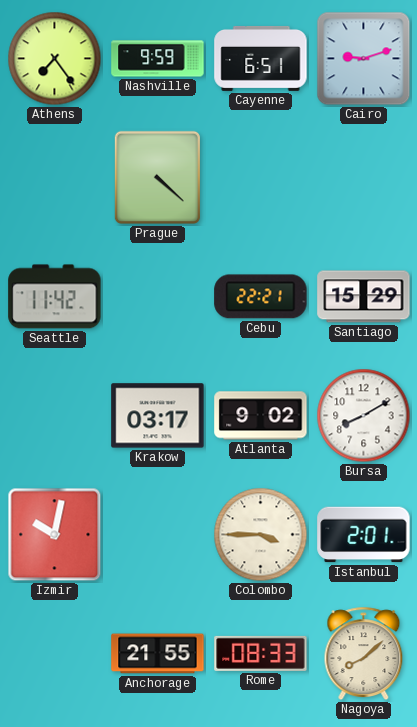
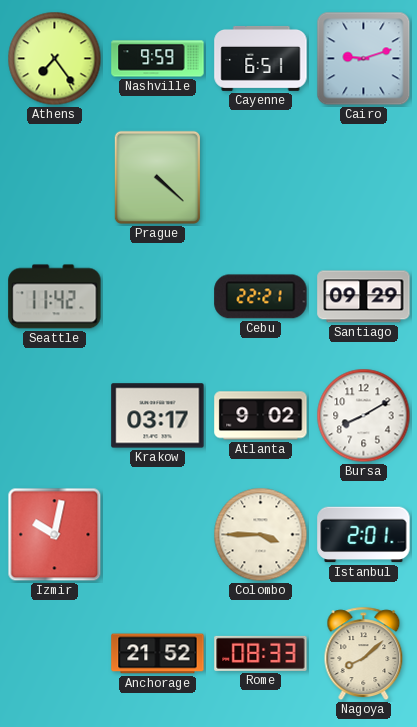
Santiago: 15:29 -> 09:29 (364, 297)
Anchorage: 21:55 -> 21:52 (158, 654)
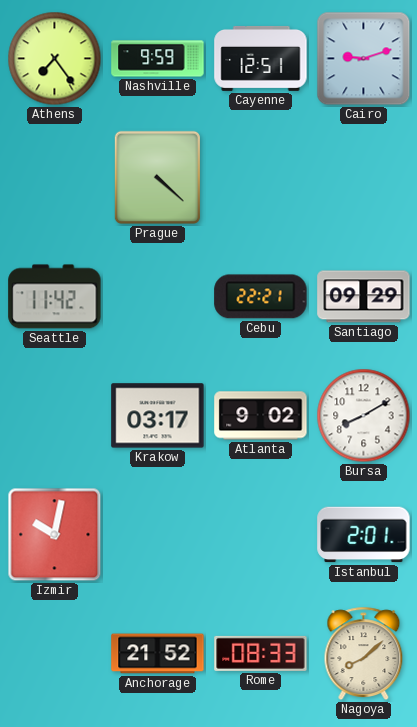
Cayenne: 6:51 -> 12:51 (261, 58)
Colombo: 3:45 -> none (261, 535)
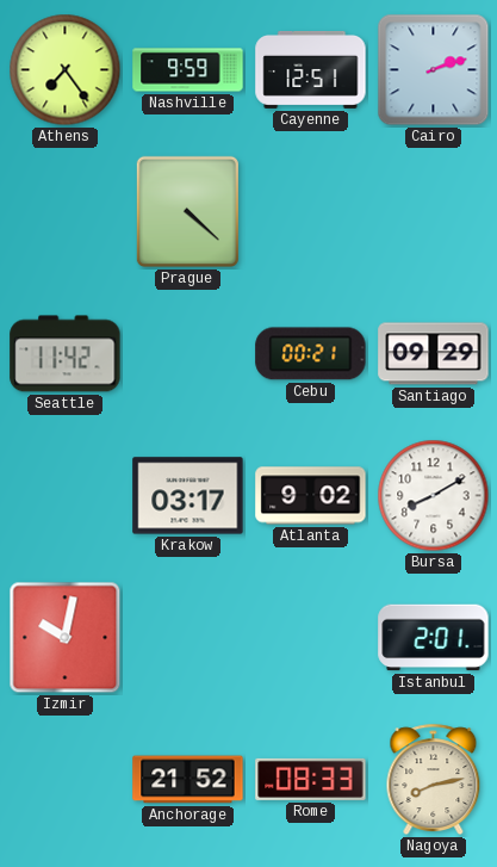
Cairo: 9:12 -> 2:12 (434, 70)
Cebu: 22:21 -> 00:21 (311, 354)
Nagoya: 8:08 -> 8:13 (434, 779)
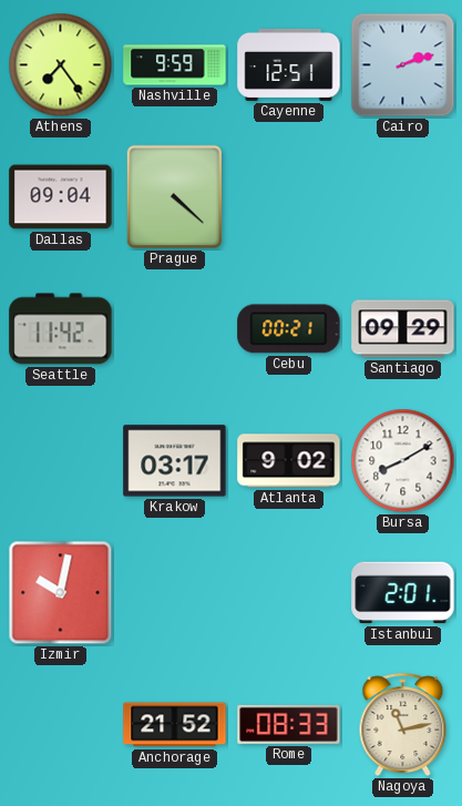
Dallas: none -> 09:04 (61, 197)
Nagoya: 8:13 -> 11:13 (403, 724)
